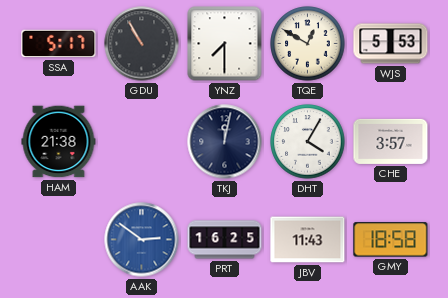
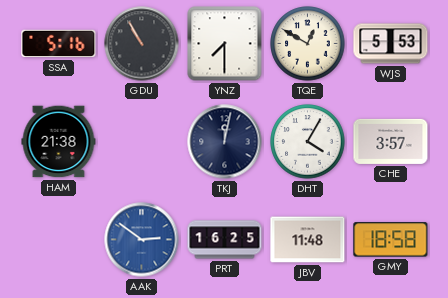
SSA: 5:17 -> 5:16 (59, 44)
JBV: 11:43 -> 11:48 (308, 240)
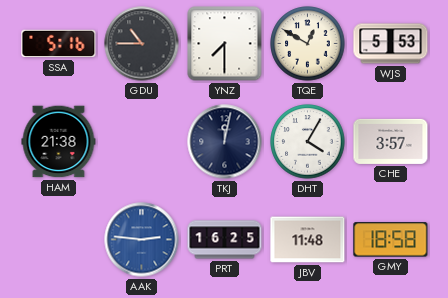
GDU: 10:55 -> 10:45 (142, 44)
AAK: 2:51 -> 2:46 (142, 240)
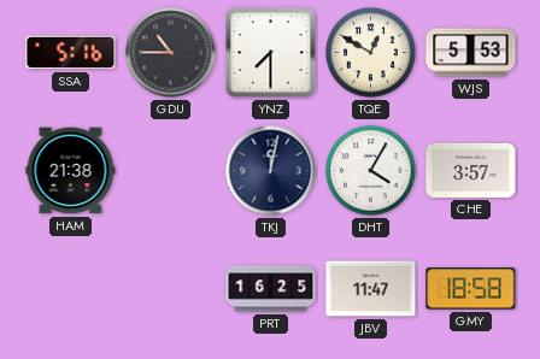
AAK: 2:46 -> none (142, 240)
JBV: 11:48 -> 11:47 (371, 289)
